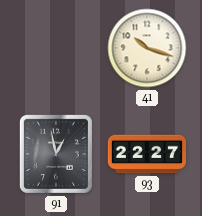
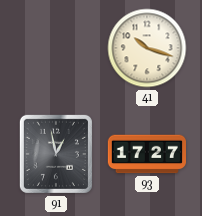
93: 22:27 -> 17:27 (146, 154)
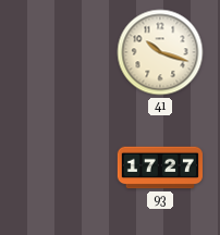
91: 12:58 -> none (56, 154)
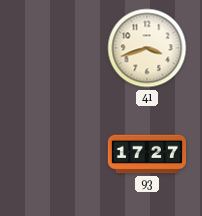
41: 10:18 -> 3:42 (147, 48)
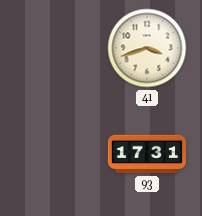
93: 17:27 -> 17:31 (146, 154)
